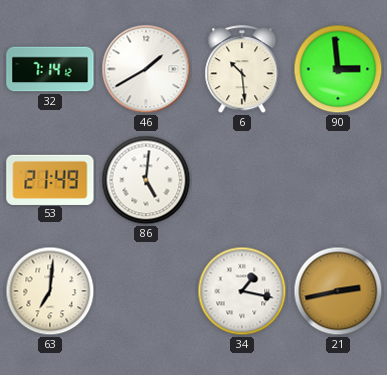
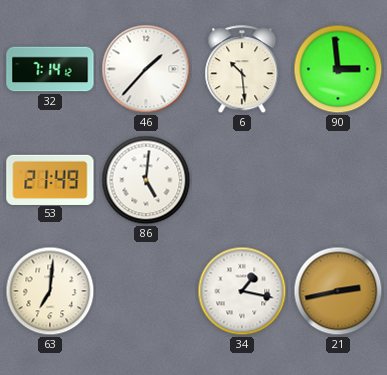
46: 1:40 -> 1:37 (146, 69)
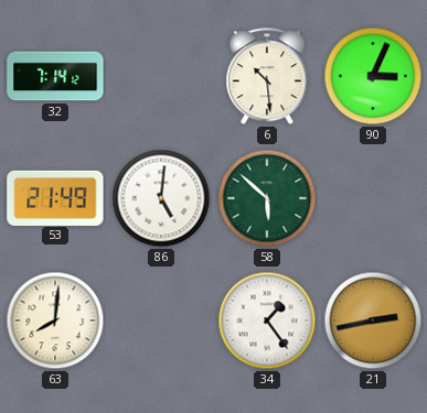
46: 1:37 -> none (146, 69)
90: 2:59 -> 3:04 (373, 76)
58: none -> 5:52 (267, 198)
63: 7:01 -> 8:01 (55, 320)
34: 1:17 -> 1:24 (267, 320)
